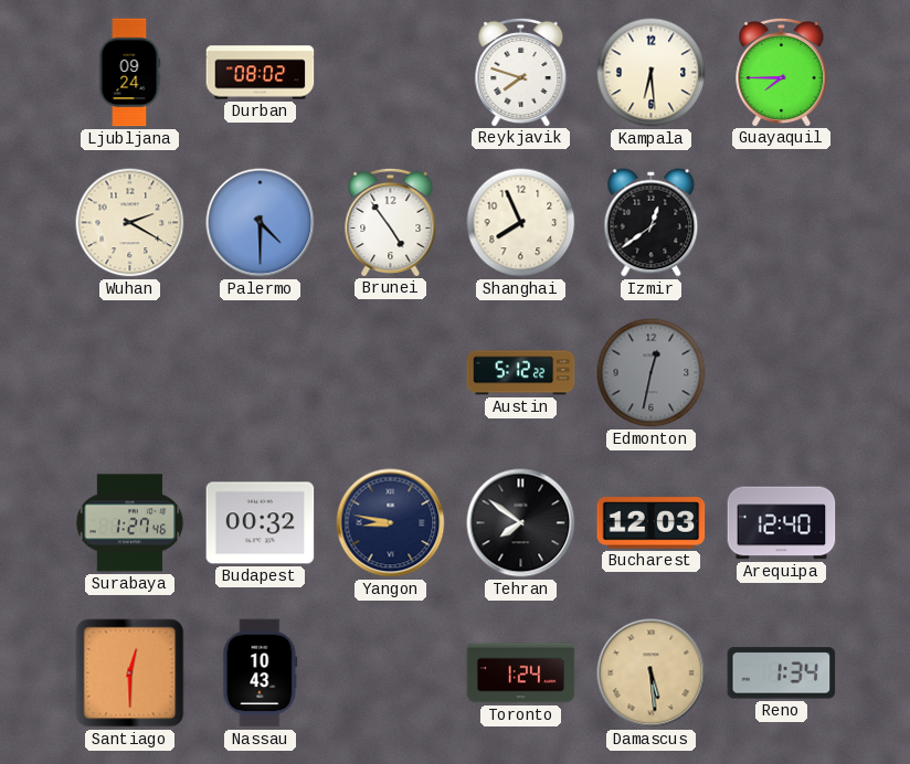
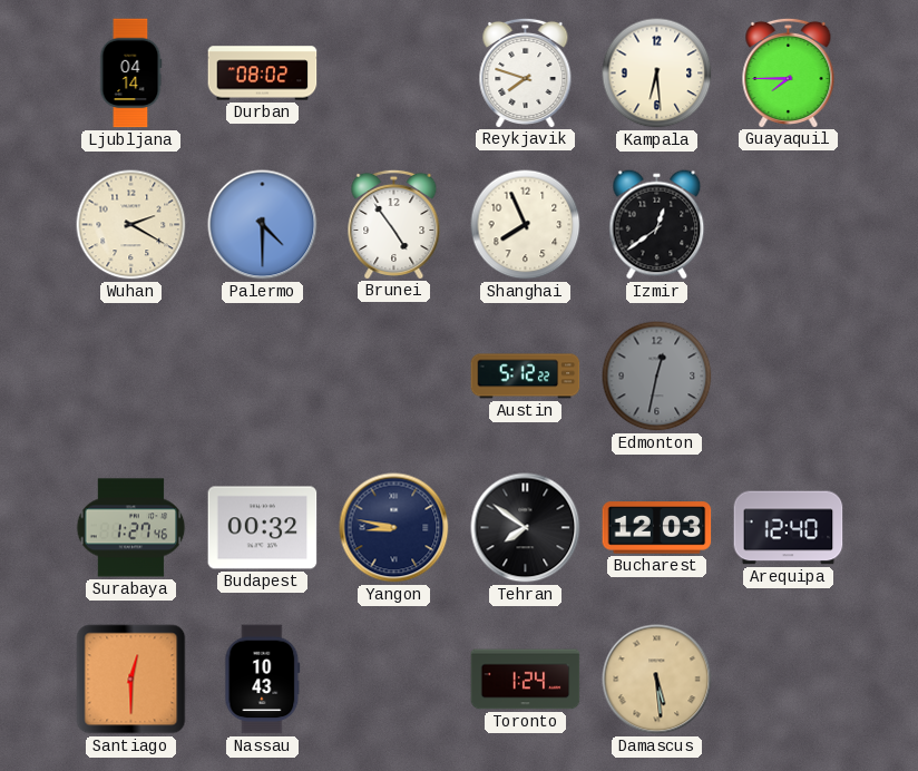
Ljubljana: 09:24 -> 04:14 (130, 74)
Reno: 1:34 -> none (782, 673)
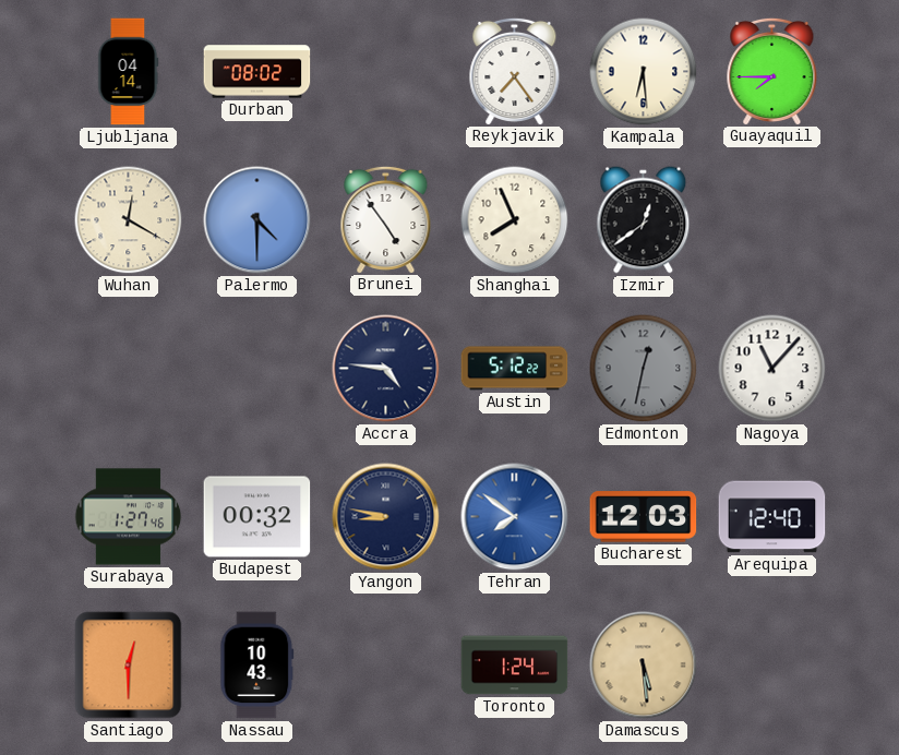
Reykjavik: 7:48 -> 7:24 (515, 71)
Wuhan: 2:20 -> 12:20 (129, 220)
Accra: none -> 4:46 (386, 369)
Nagoya: none -> 11:07 (772, 369)
Tehran dial: black -> blue (515, 517)
